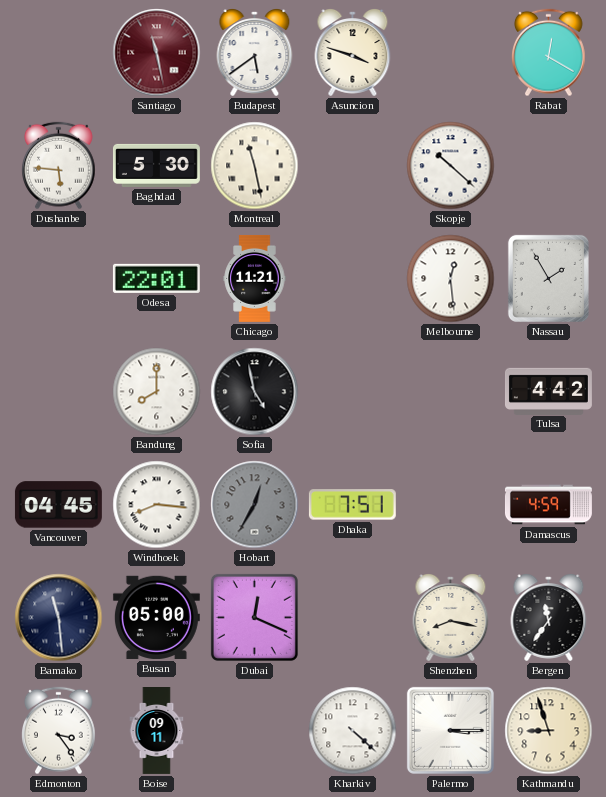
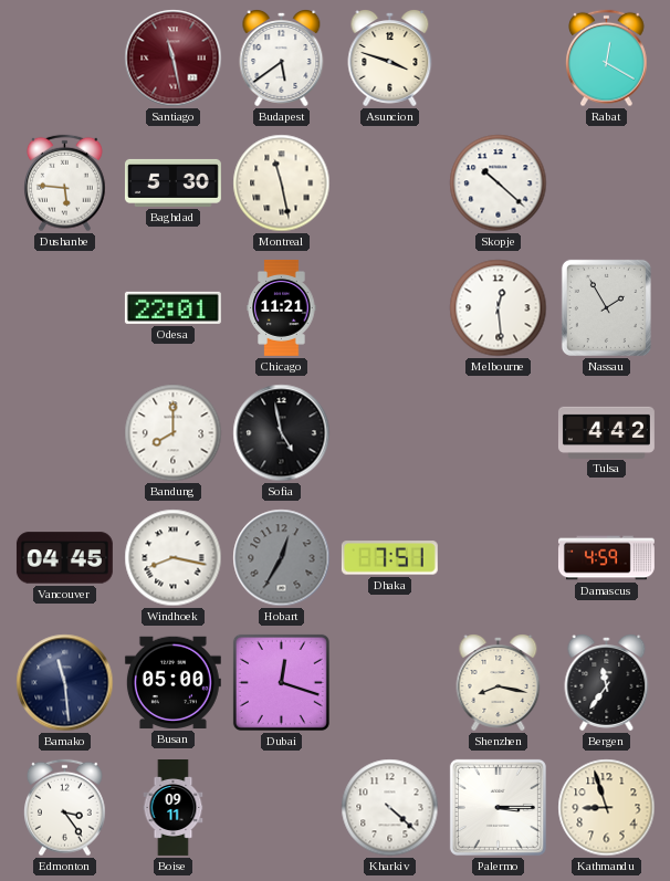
Windhoek: 8:16 -> 8:17 (174, 558)
Dubai: 12:19 -> 12:18 (281, 682)
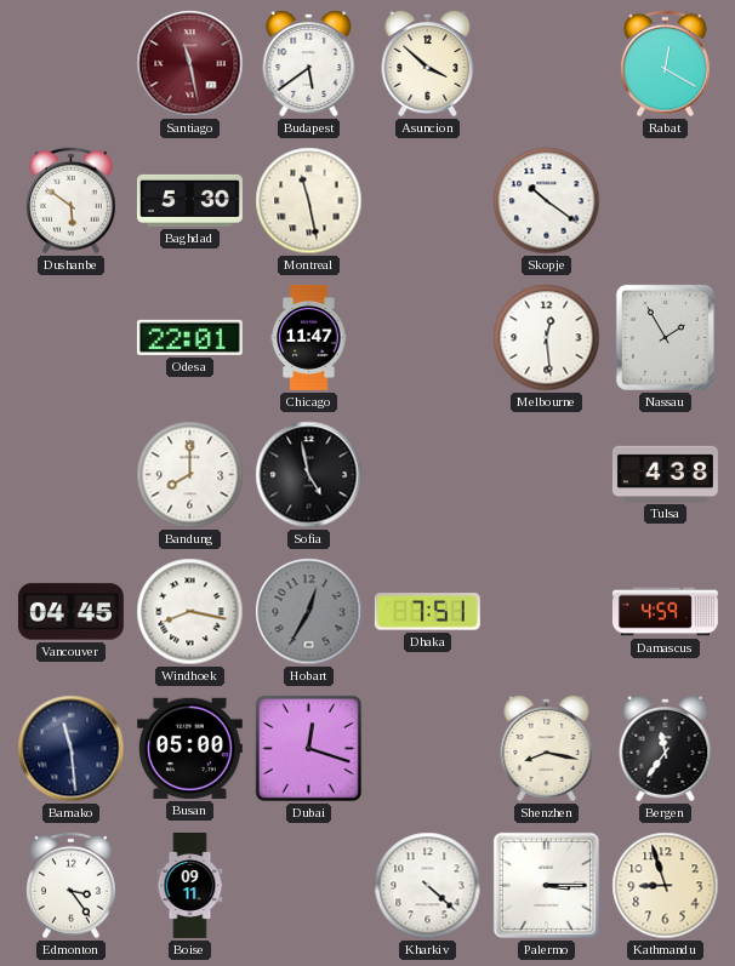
Asuncion: 3:48 -> 3:52 (428, 64)
Dushanbe: 5:46 -> 5:51 (72, 201)
Skopje: 10:22 -> 10:21 (547, 201)
Chicago: 11:21 -> 11:47 (309, 337)
Tulsa: 4:42 -> 4:38 (665, 474)
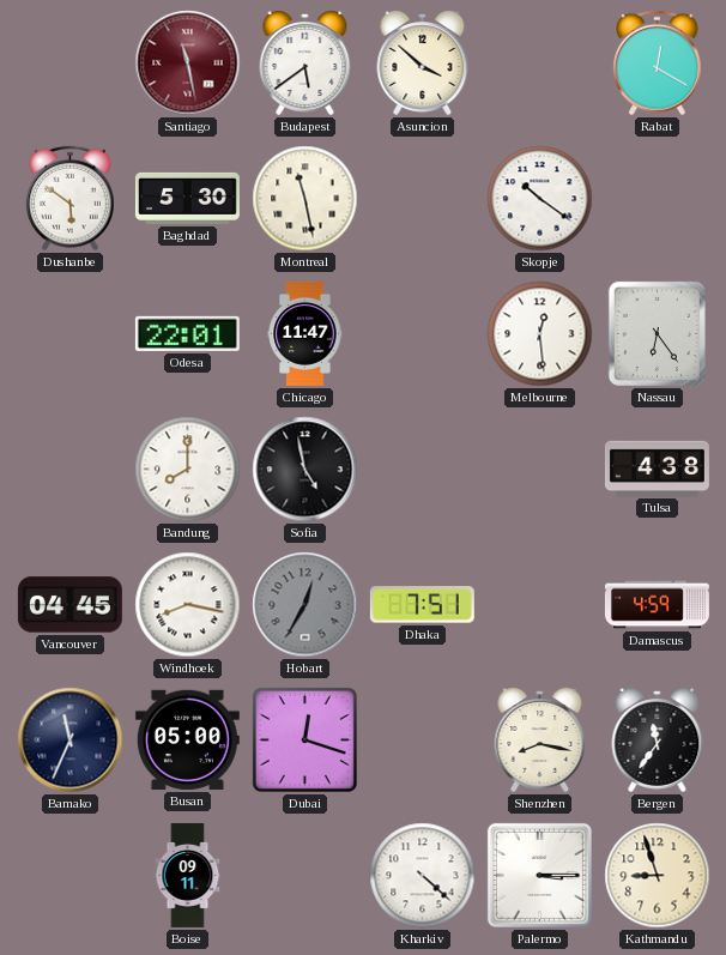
Nassau: 1:55 -> 6:24 (657, 333)
Bamako: 11:29 -> 11:34 (71, 741)
Edmonton: 3:24 -> none (72, 886)
